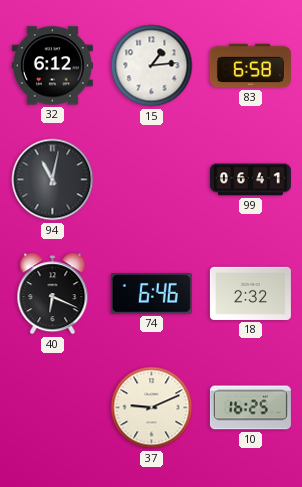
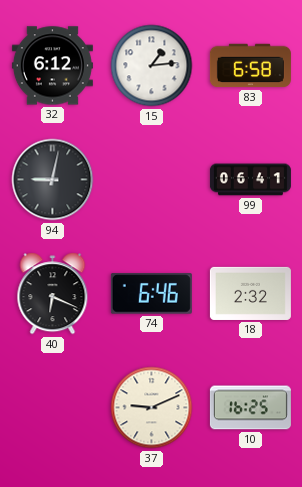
94: 11:02 -> 9:02 (53, 180)
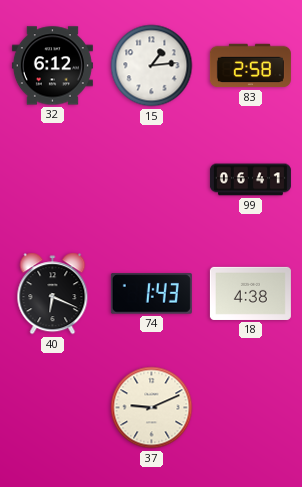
83: 6:58 -> 2:58 (250, 66)
94: 9:02 -> none (53, 180)
74: 6:46 -> 1:43 (151, 294)
18: 2:32 -> 4:38 (250, 293)
10: 16:25 -> none (250, 408)
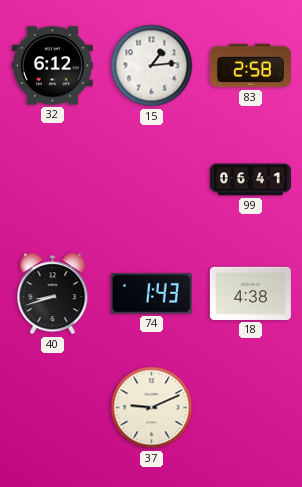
40: 6:19 -> 8:42 (53, 294)
